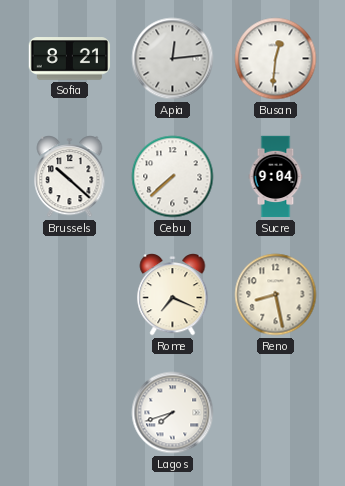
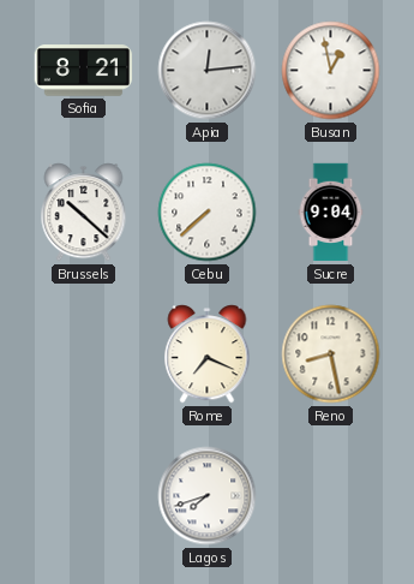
Busan: 12:31 -> 12:58 (331, 71)
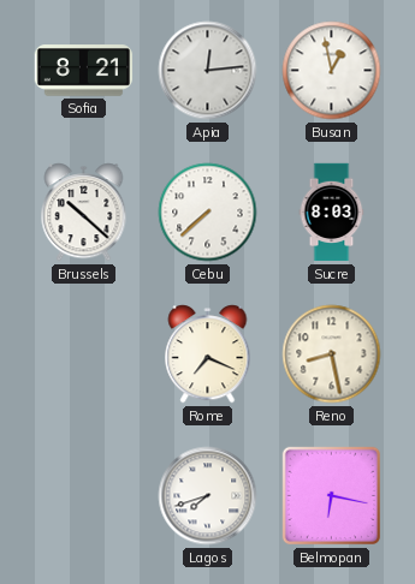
Sucre: 9:04 -> 8:03 (332, 213)
Belmopan: none -> 6:17 (331, 495)
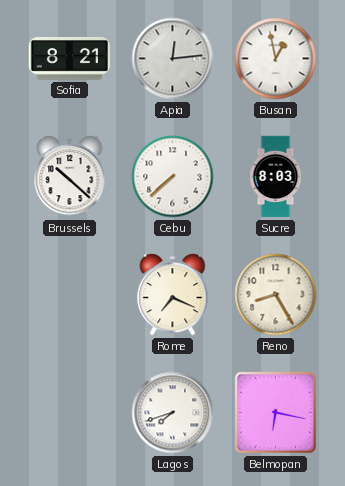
Reno: 8:28 -> 8:25 (276, 295)
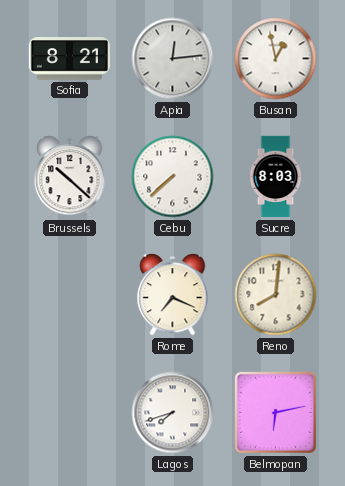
Reno: 8:25 -> 8:01 (276, 295)
Belmopan: 6:17 -> 6:13 (275, 412)
